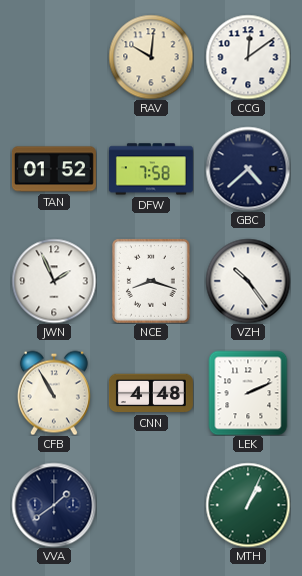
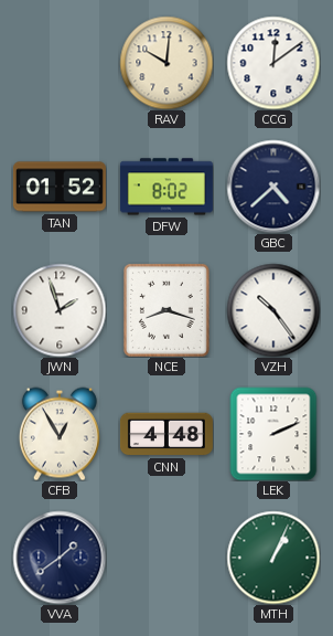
DFW: 7:58 -> 8:02 (166, 187)
JWN: 1:56 -> 1:57 (60, 310)
CFB: 10:55 -> 12:55 (60, 434)
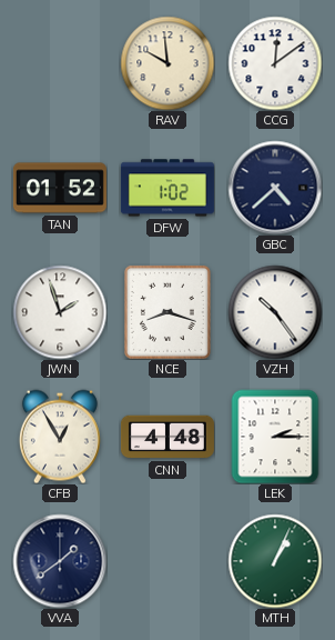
RAV: 10:01 -> 9:59 (167, 63)
DFW: 8:02 -> 1:02 (167, 188)
LEK: 2:11 -> 2:15 (275, 437)
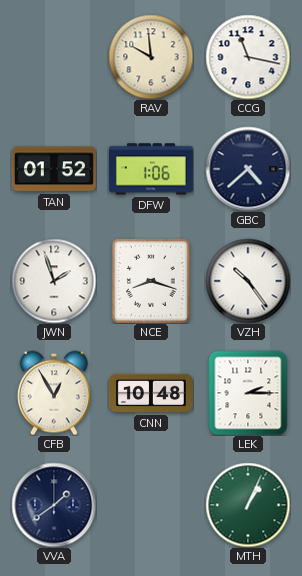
CCG: 12:09 -> 11:17 (248, 57)
DFW: 1:02 -> 1:06 (151, 169)
CNN: 4:48 -> 10:48 (151, 393)
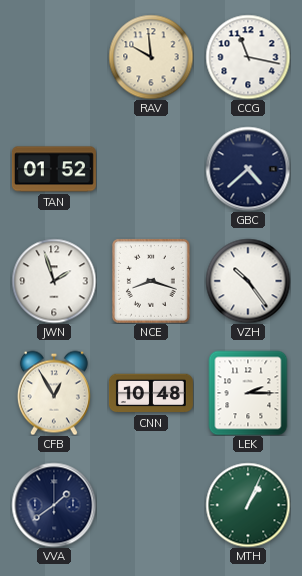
DFW: 1:06 -> none (151, 169)
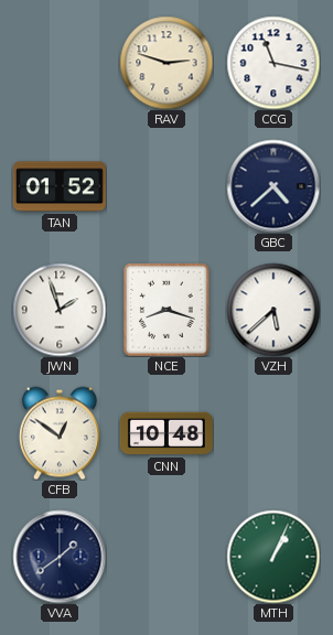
RAV: 9:59 -> 2:48 (166, 63)
VZH: 10:24 -> 5:38 (273, 310)
CFB: 12:55 -> 12:51 (60, 433)
LEK: 2:15 -> none (248, 393)
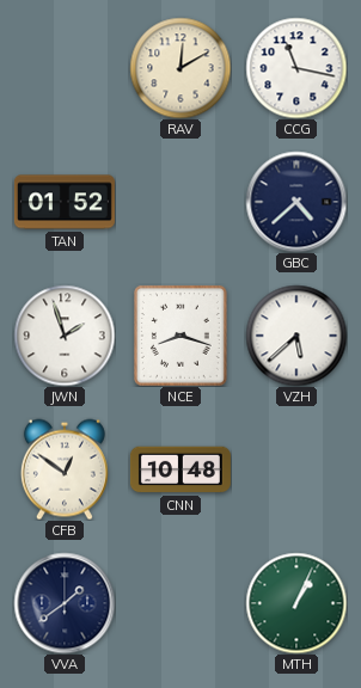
RAV: 2:48 -> 12:10 (180, 68)
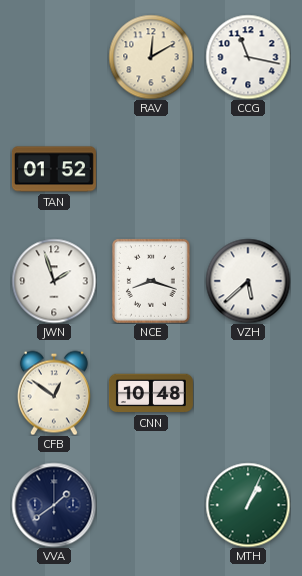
GBC: 4:38 -> none (296, 202)
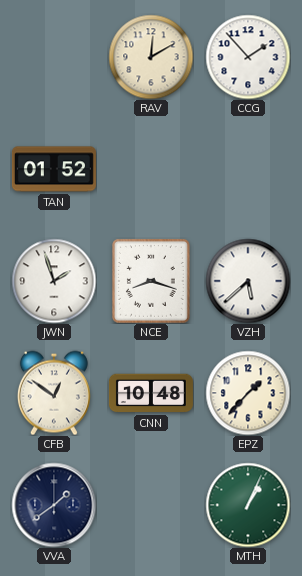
CCG: 11:17 -> 1:53 (248, 57)
EPZ: none -> 1:37 (248, 393)
